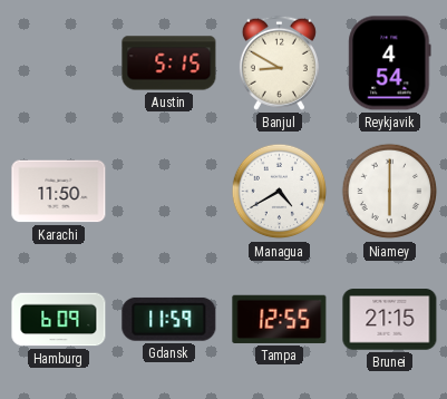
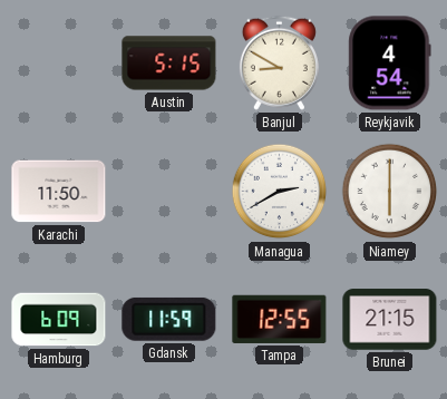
Managua: 4:40 -> 2:40 (280, 192)
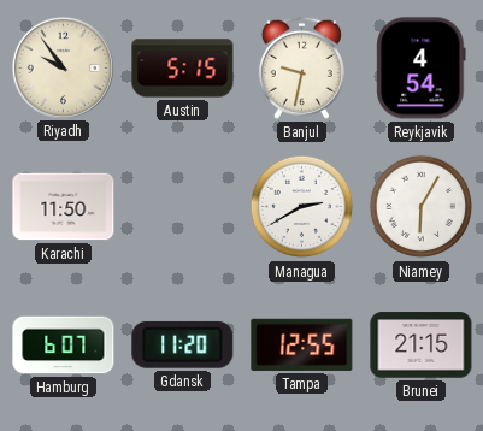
Riyadh: none -> 9:54 (63, 67)
Banjul: 8:50 -> 9:32 (301, 67)
Niamey: 6:00 -> 6:05 (422, 207)
Hamburg: 6:09 -> 6:07 (64, 346)
Gdansk: 11:59 -> 11:20 (183, 344)
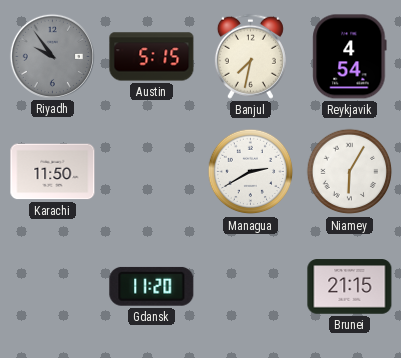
Riyadh dial: cream -> grey (52, 56)
Banjul: 9:32 -> 7:32 (250, 56)
Hamburg: 6:07 -> none (64, 346)
Tampa: 12:55 -> none (302, 344)
